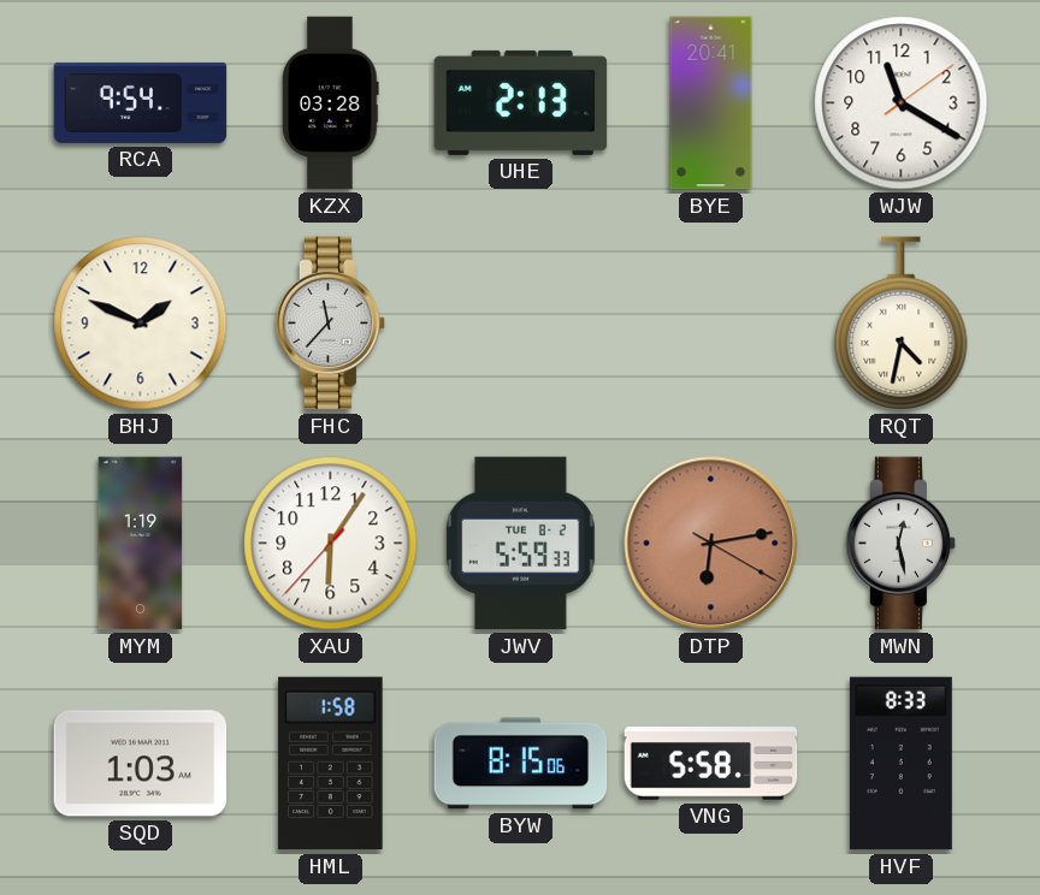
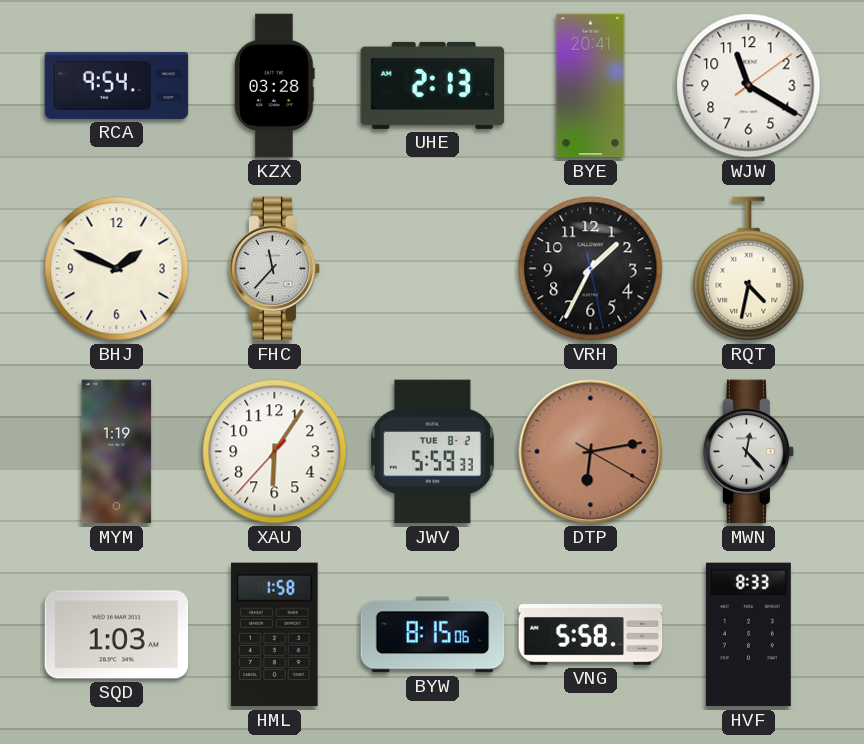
VRH: none -> 1:34 (591, 269)
MWN: 12:28 -> 12:23 (749, 452)
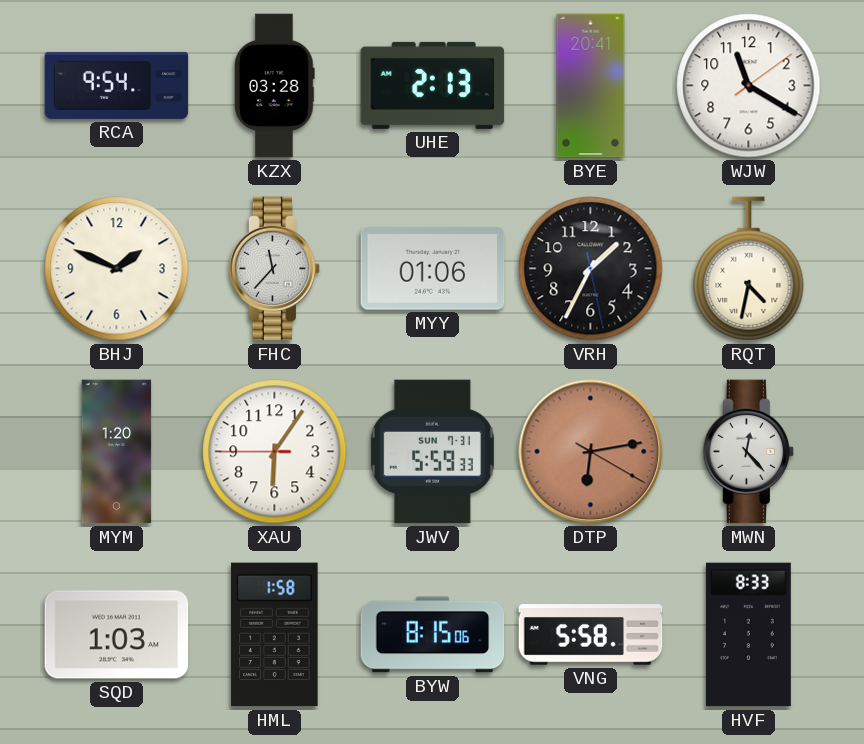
MYY: none -> 01:06 (433, 269)
MYM: 1:19 -> 1:20 (117, 452)
XAU: 6:05:37 -> 6:05:45 (275, 452)
JWV date: TUE 8-2 -> SUN 7-31 (432, 452)
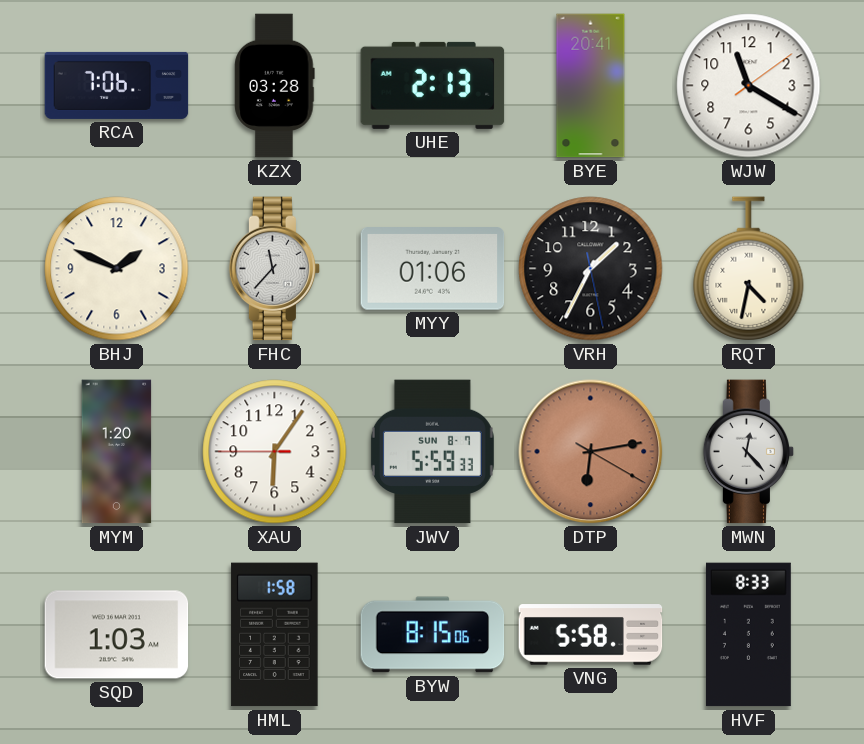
RCA: 9:54 -> 7:06 (117, 85)
JWV date: SUN 7-31 -> SUN 8-7 (432, 452)
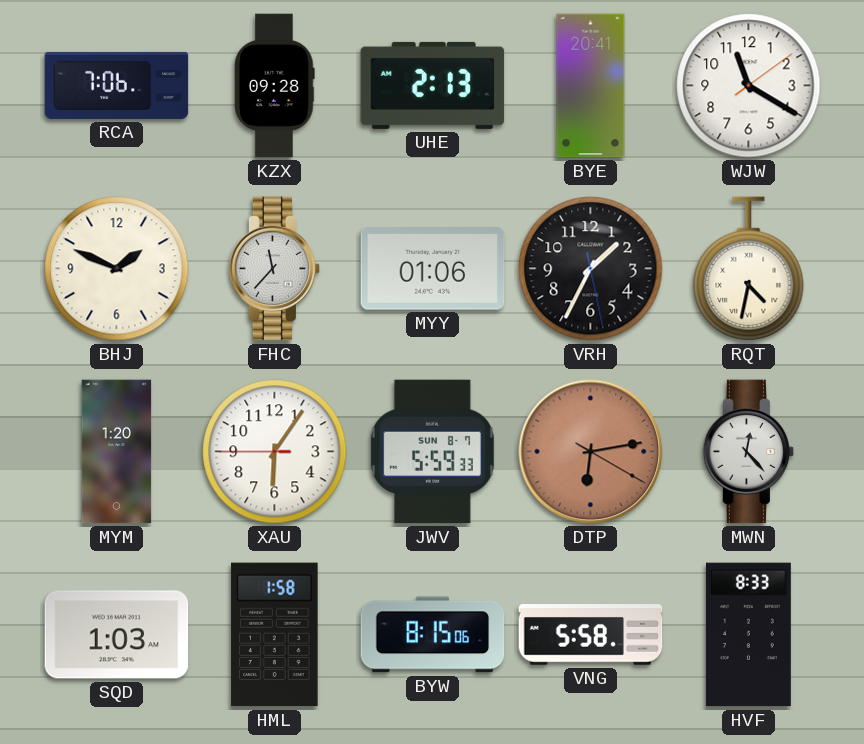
KZX: 03:28 -> 09:28 (275, 86)
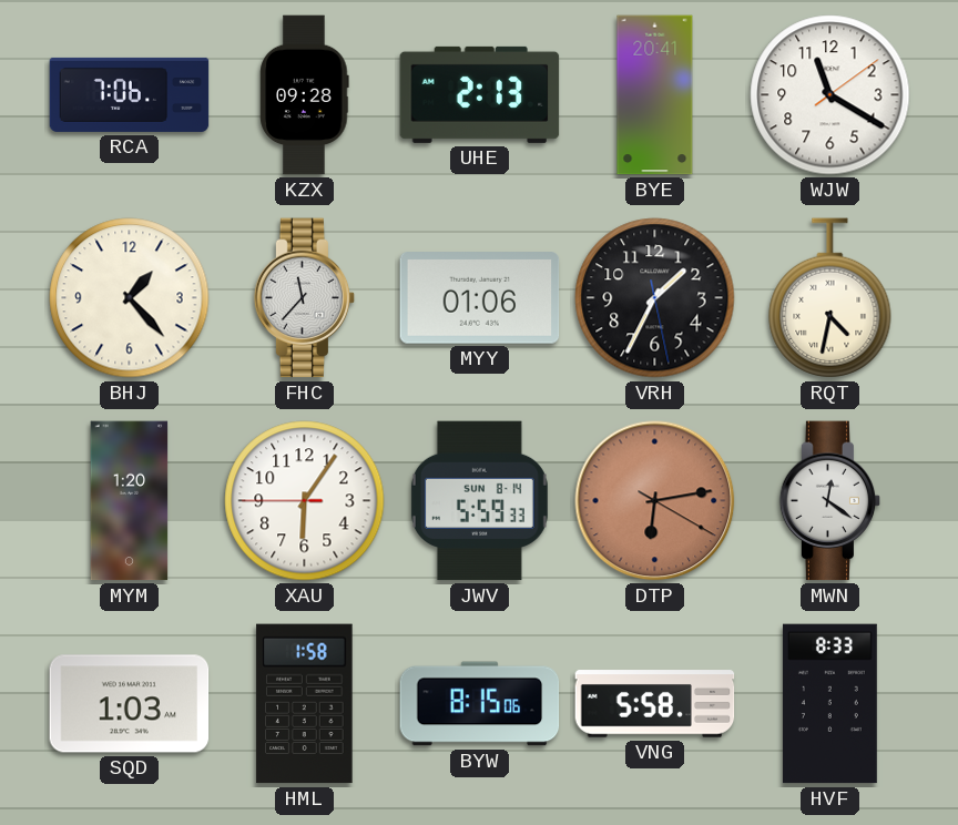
BHJ: 1:49 -> 1:23 (130, 298)
JWV date: SUN 8-7 -> SUN 8-14 (479, 501)
MWN: 12:23 -> 12:21 (830, 501)
